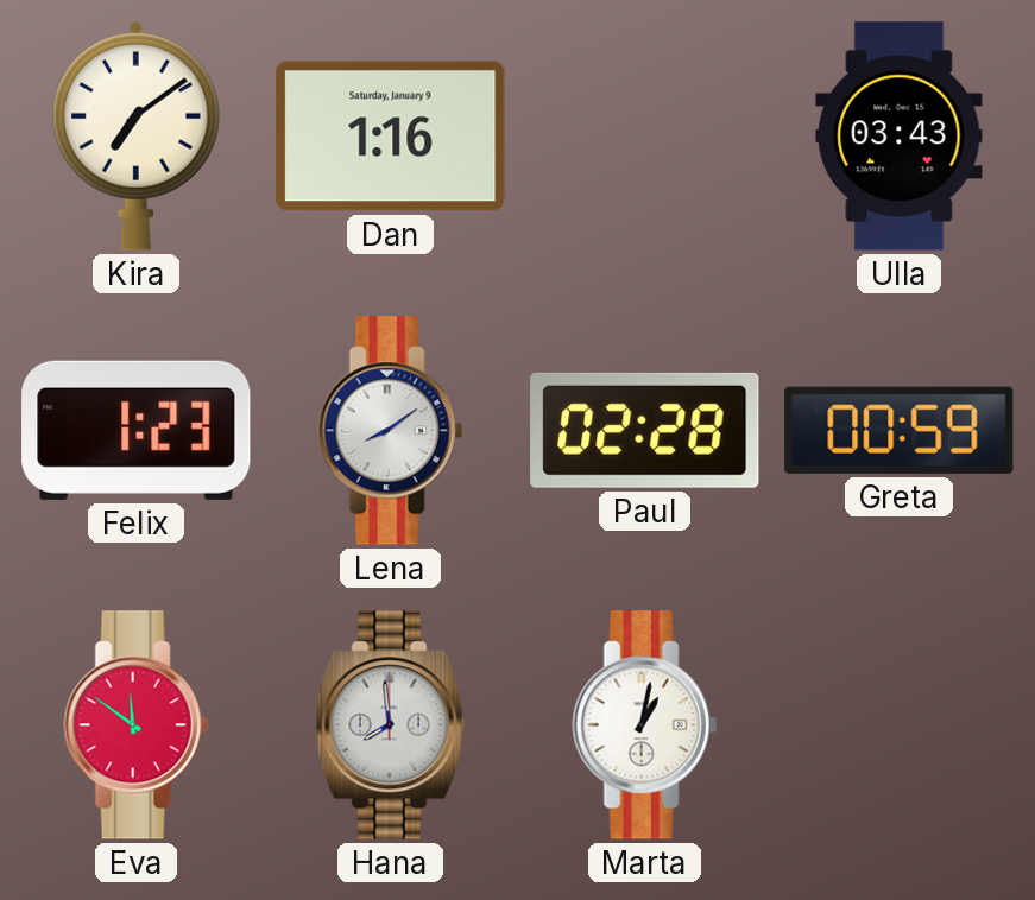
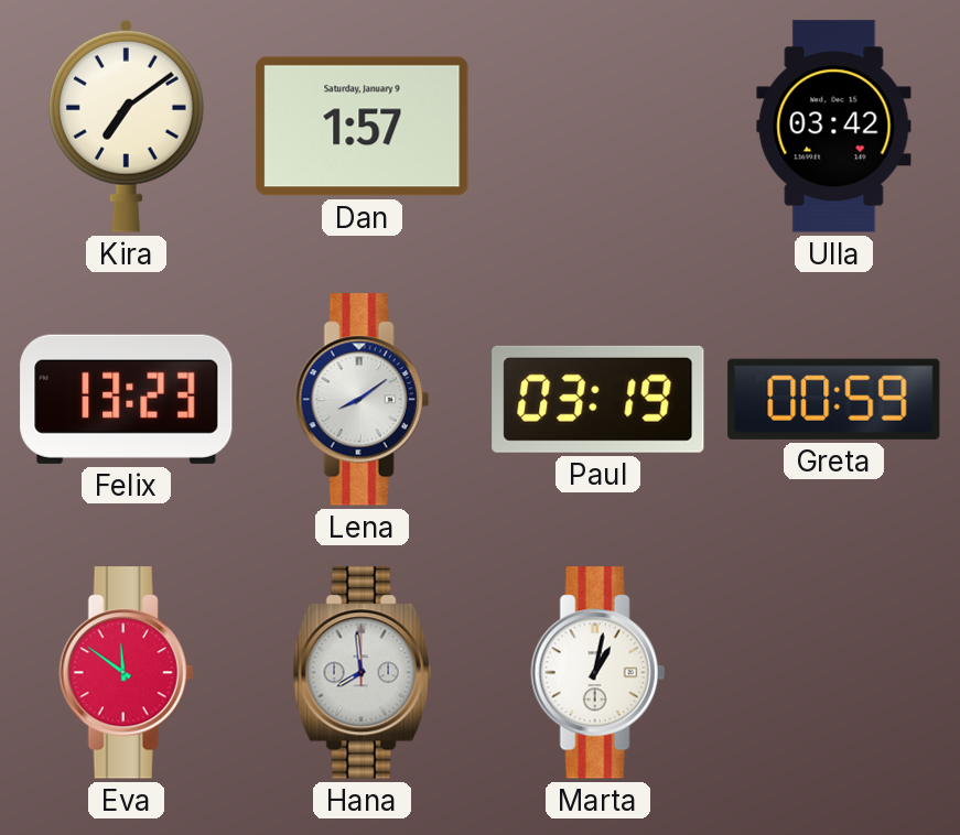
Dan: 1:16 -> 1:57 (363, 127)
Ulla: 03:43 -> 03:42 (834, 127)
Felix: 1:23 -> 13:23 (127, 399)
Paul: 02:28 -> 03:19 (598, 399)
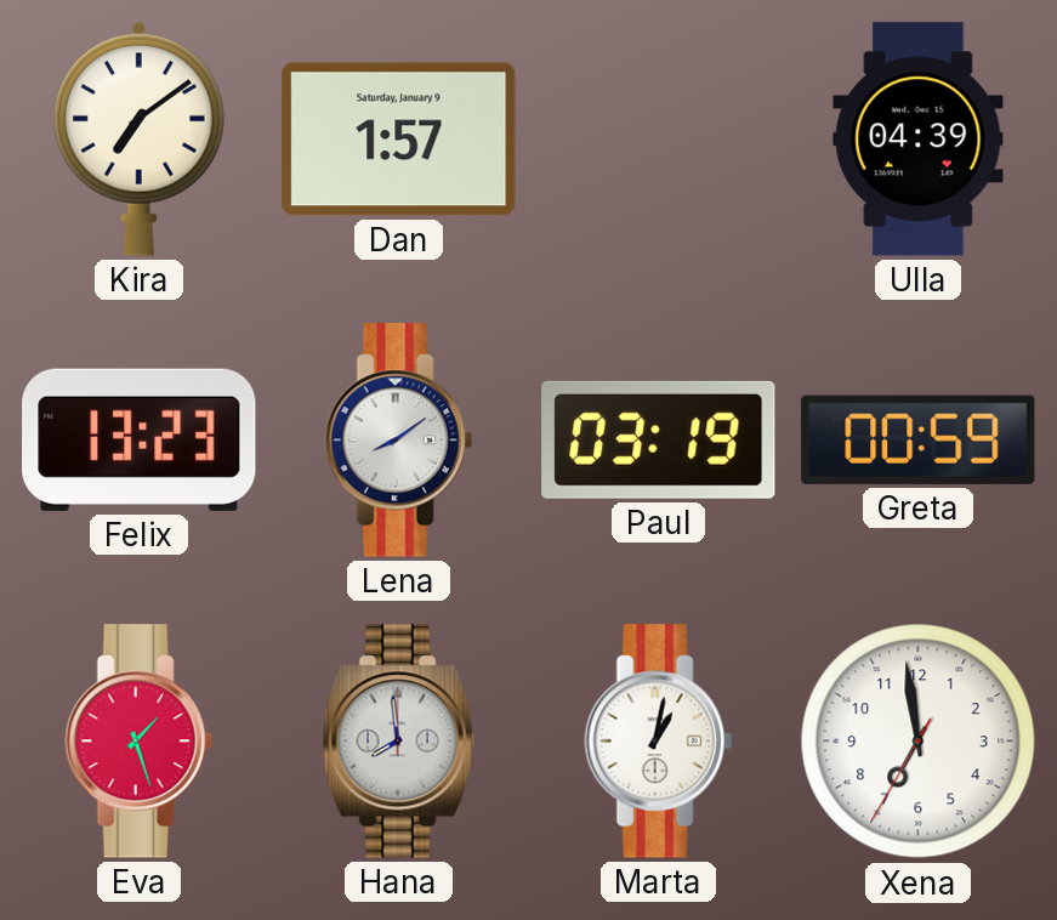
Ulla: 03:42 -> 04:39 (919, 140)
Eva: 11:51 -> 1:27 (138, 742)
Xena: none -> 6:58 (919, 742)
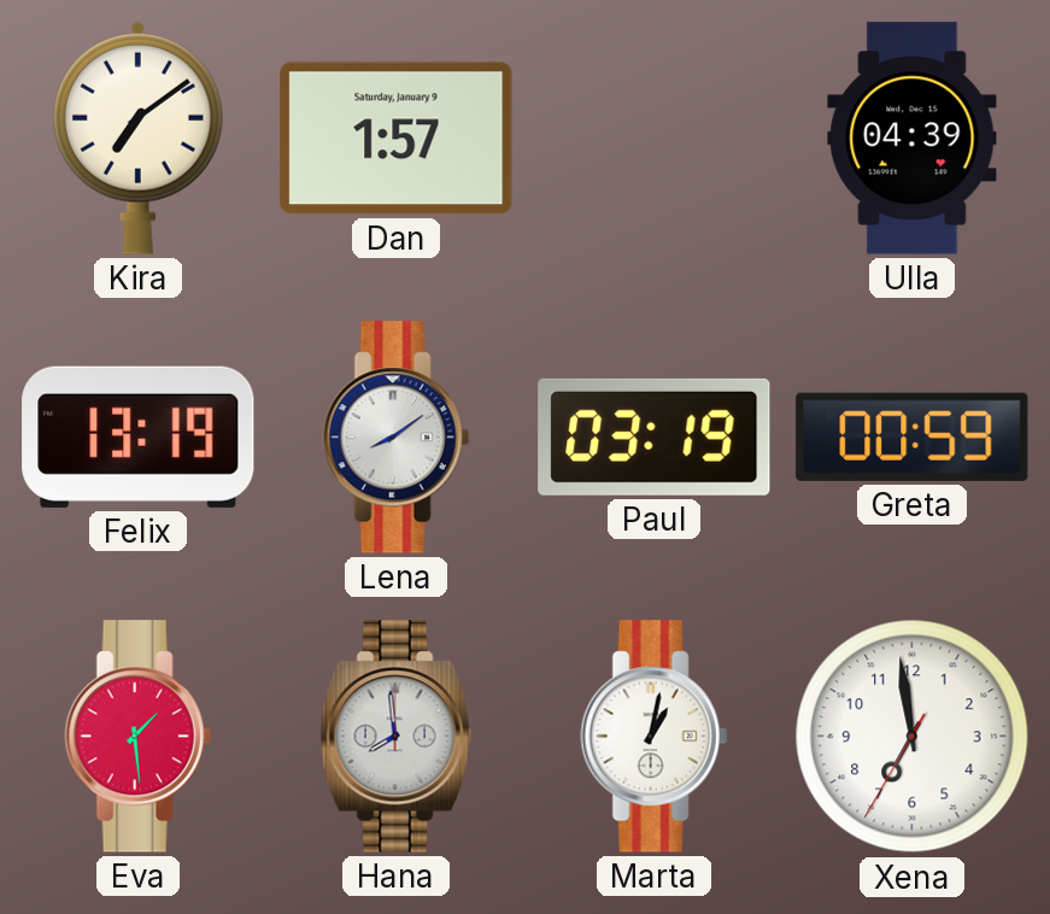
Felix: 13:23 -> 13:19 (139, 437)
Eva: 1:27 -> 1:29 (137, 737)
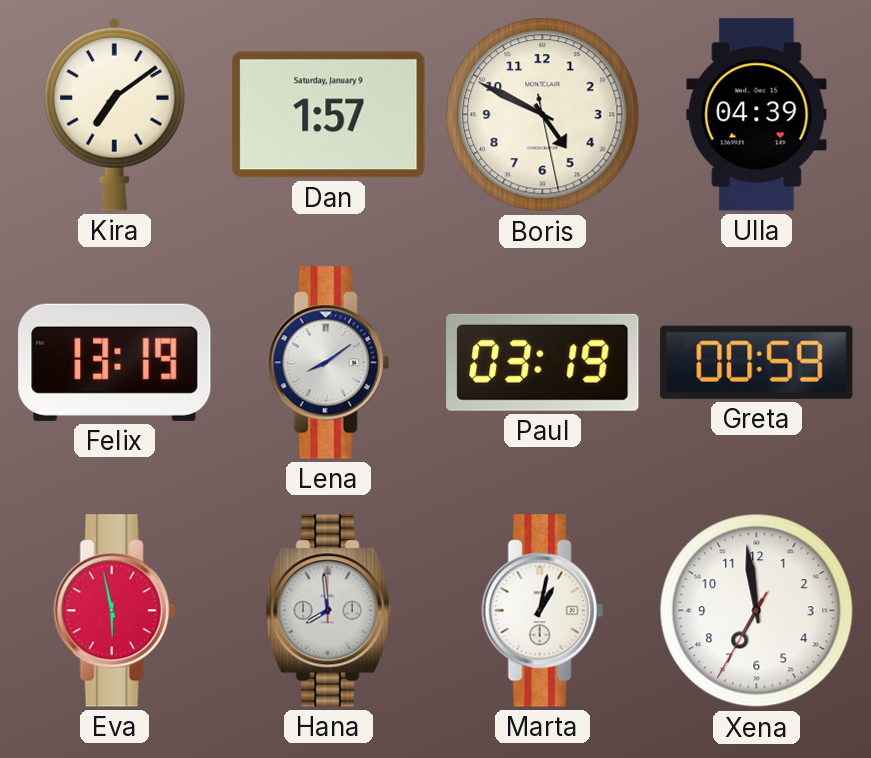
Boris: none -> 4:49 (543, 115)
Eva: 1:29 -> 5:58 (114, 611)
